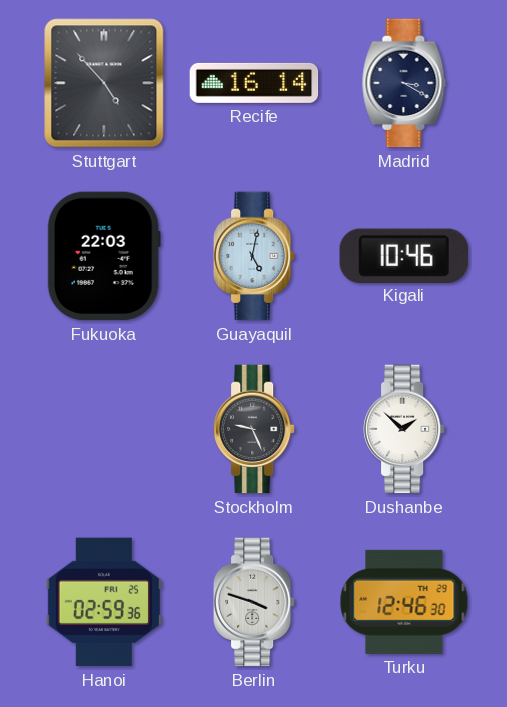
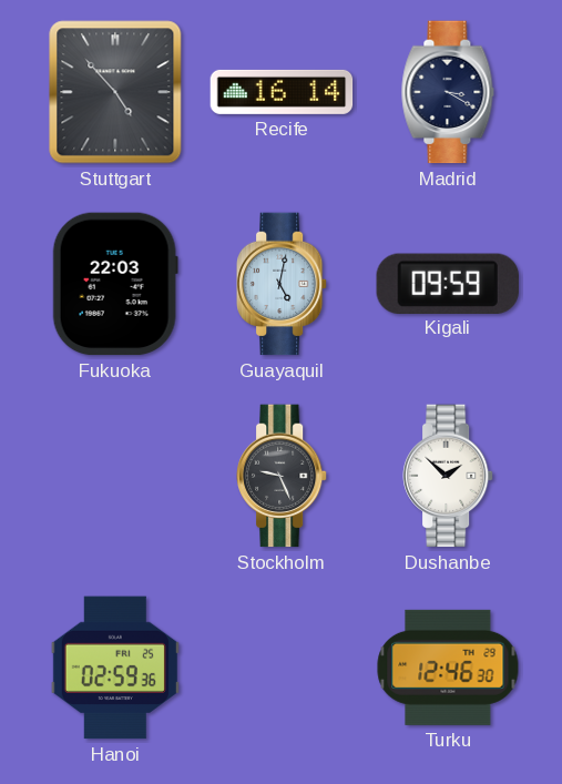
Kigali: 10:46 -> 09:59 (448, 283)
Berlin: 3:48 -> none (255, 602)
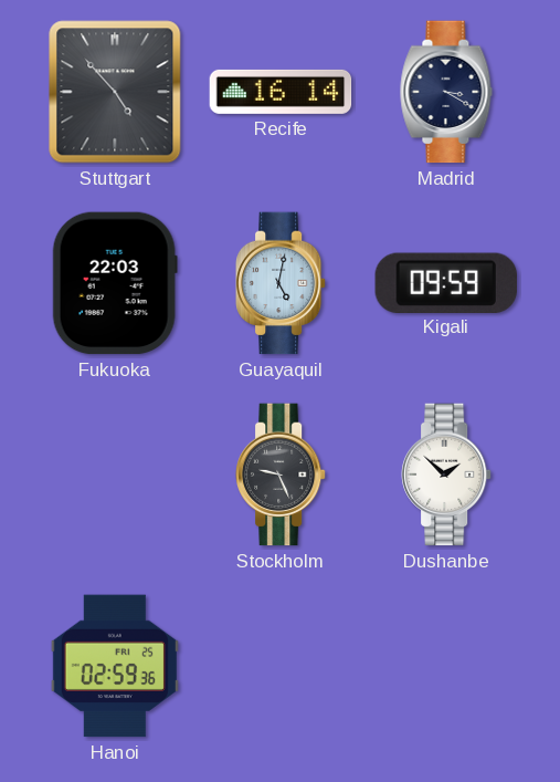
Turku: 12:46 -> none (448, 668)
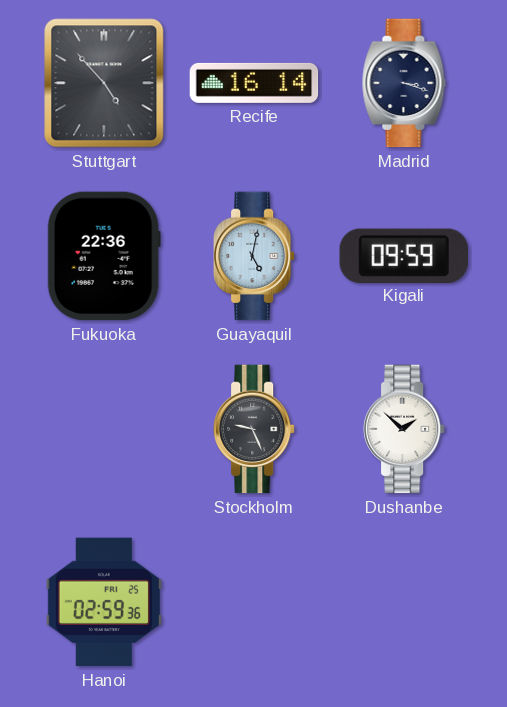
Madrid: 3:20 -> 3:18 (404, 83)
Fukuoka: 22:03 -> 22:36 (104, 256)
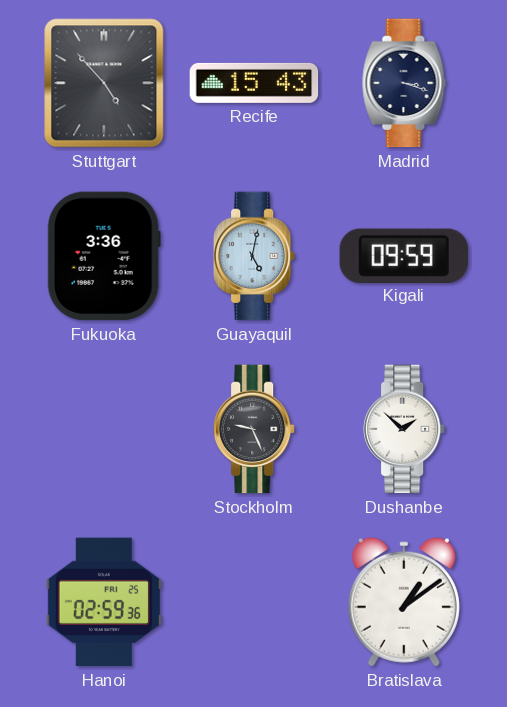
Recife: 16:14 -> 15:43 (254, 83)
Fukuoka: 22:36 -> 3:36 (104, 256)
Bratislava: none -> 1:09 (404, 602)
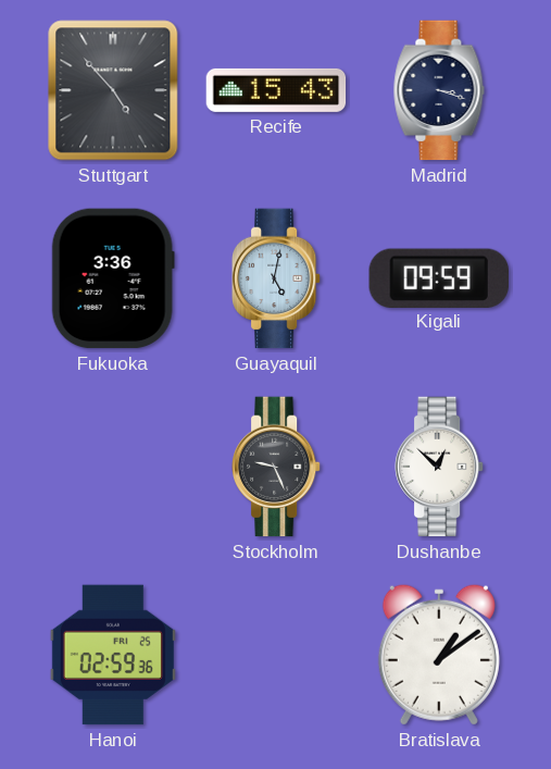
Dushanbe: 1:52 -> 12:52 (440, 467)
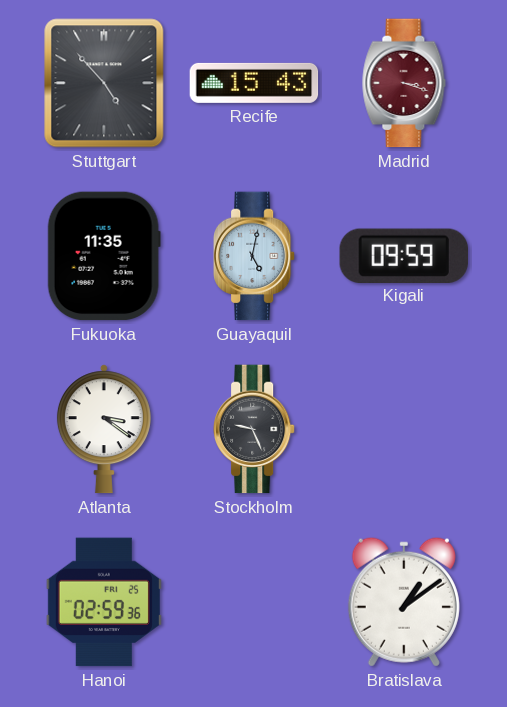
Madrid dial: navy -> burgundy (404, 83)
Fukuoka: 3:36 -> 11:35 (104, 256)
Atlanta: none -> 3:21 (104, 429)
Dushanbe: 12:52 -> none (440, 467)
